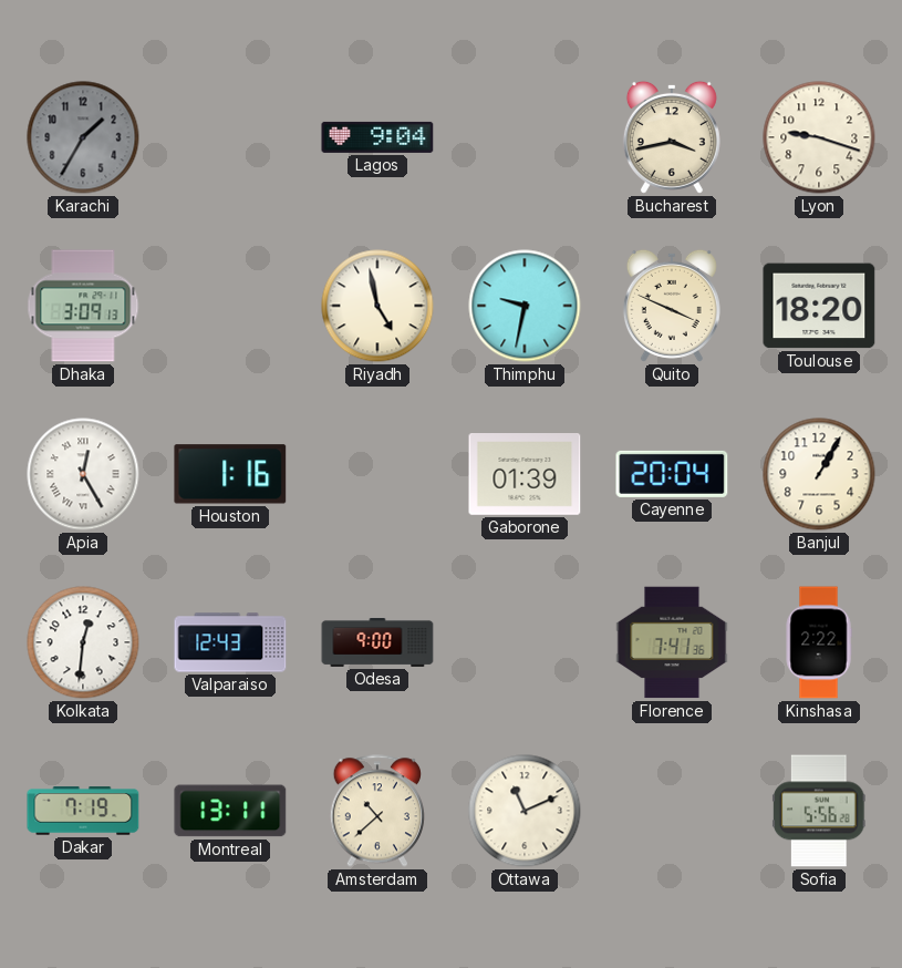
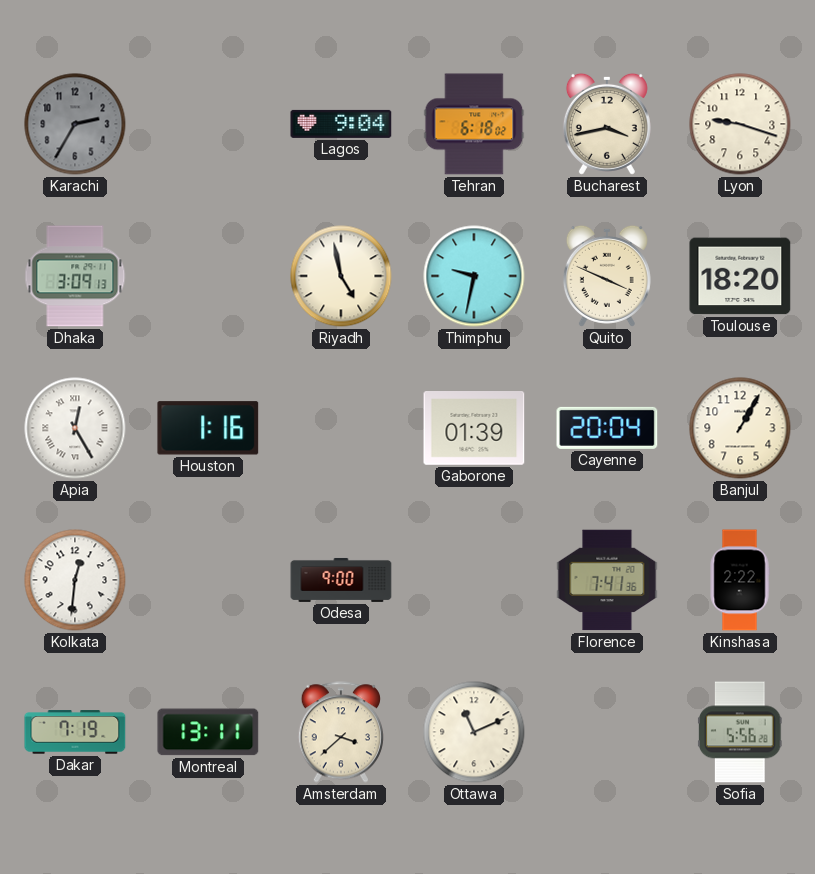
Karachi: 1:35 -> 2:35 (75, 124)
Tehran: none -> 6:18 (474, 124)
Valparaiso: 12:43 -> none (230, 642)
Amsterdam: 10:38 -> 3:38 (341, 732)
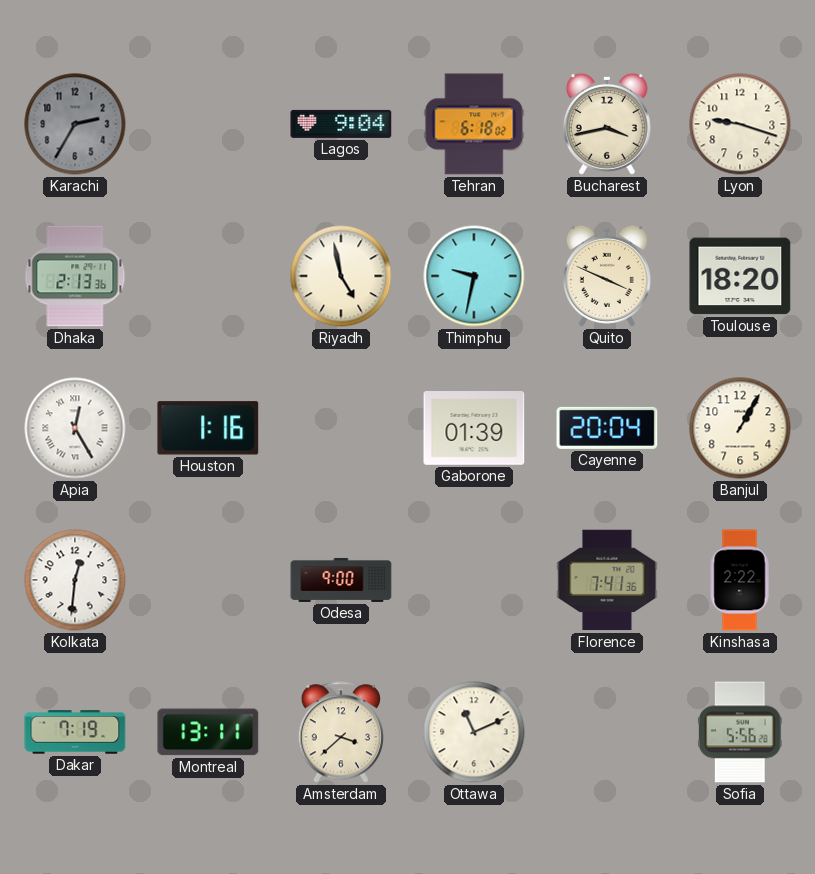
Dhaka: 3:09 -> 2:13 (75, 276)
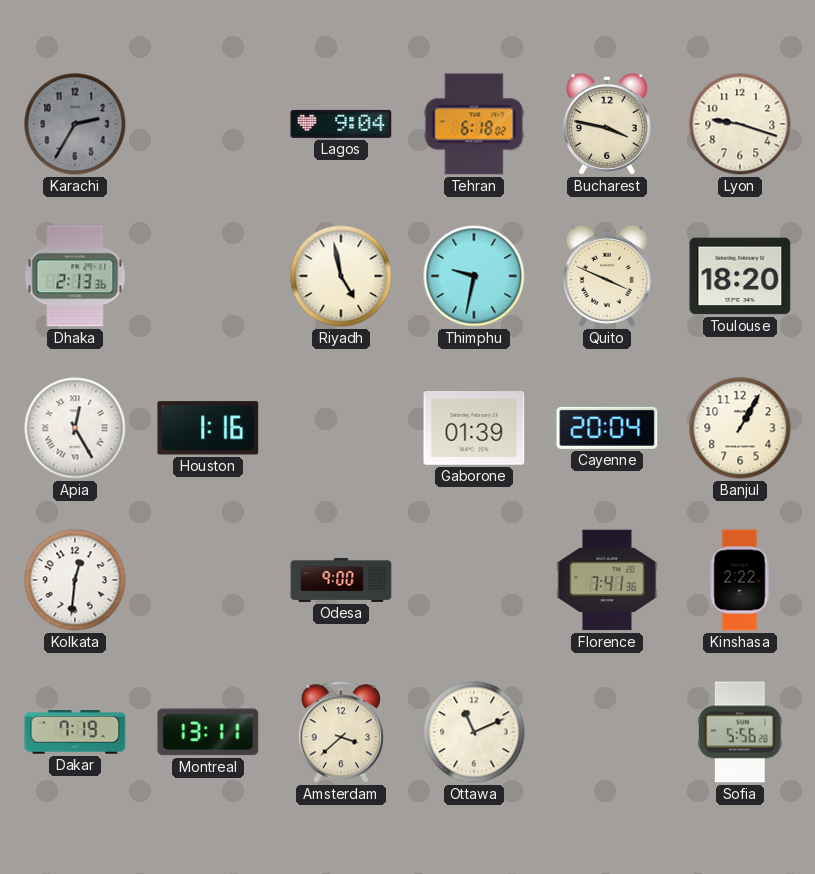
Bucharest: 3:43 -> 3:47 (607, 124)
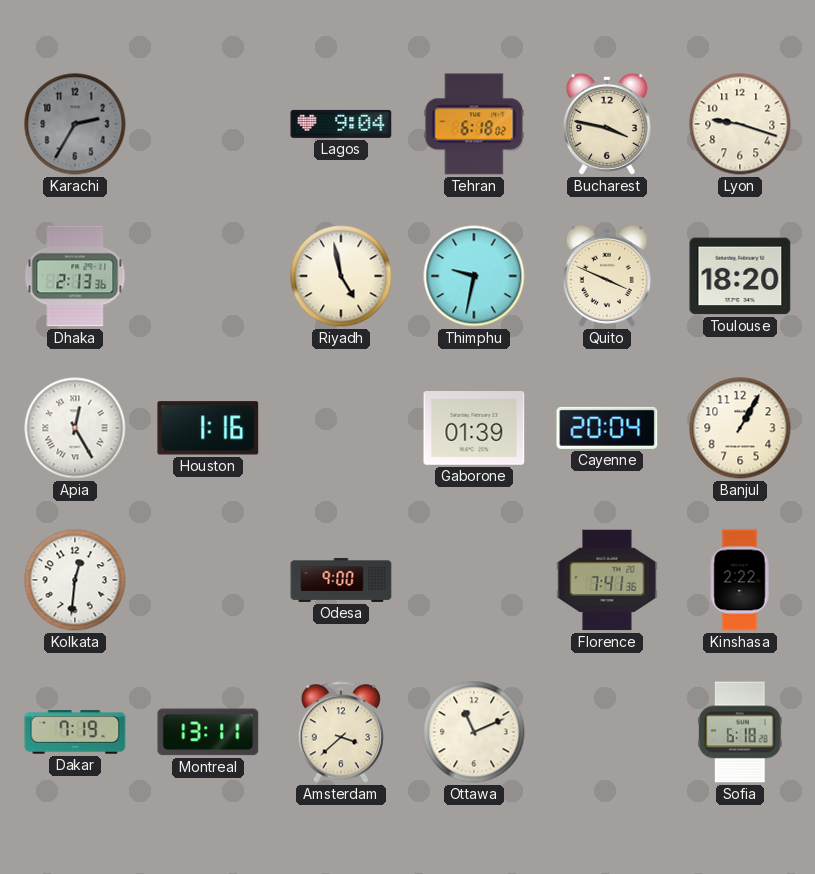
Sofia: 5:56 -> 6:18 (740, 732)
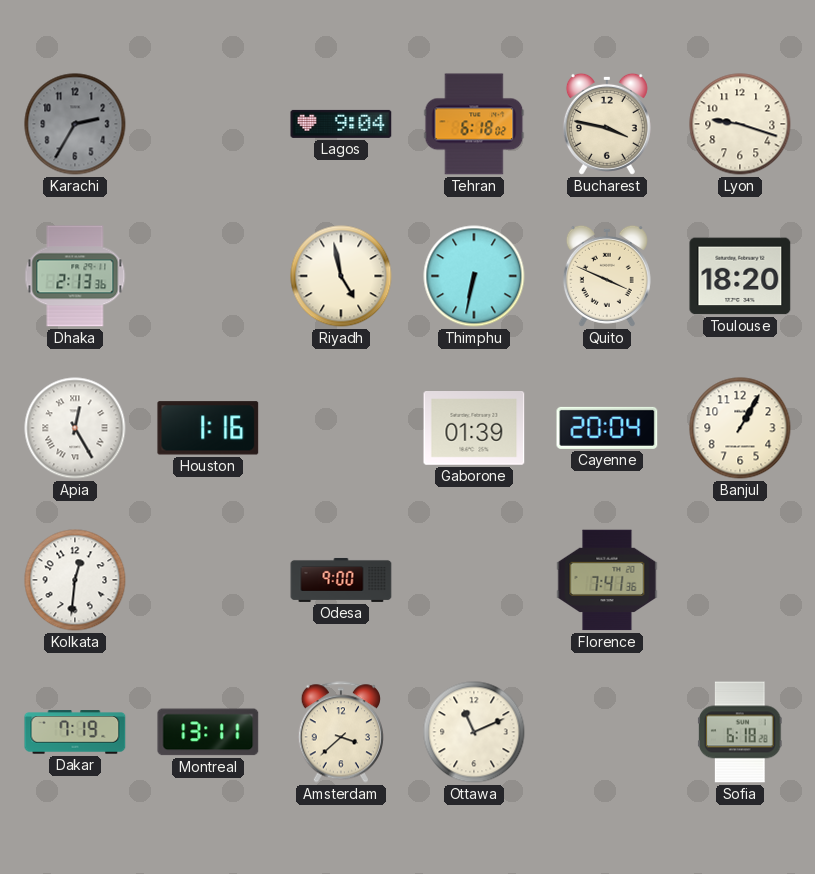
Thimphu: 9:32 -> 6:32 (474, 276)
Kinshasa: 2:22 -> none (740, 580)
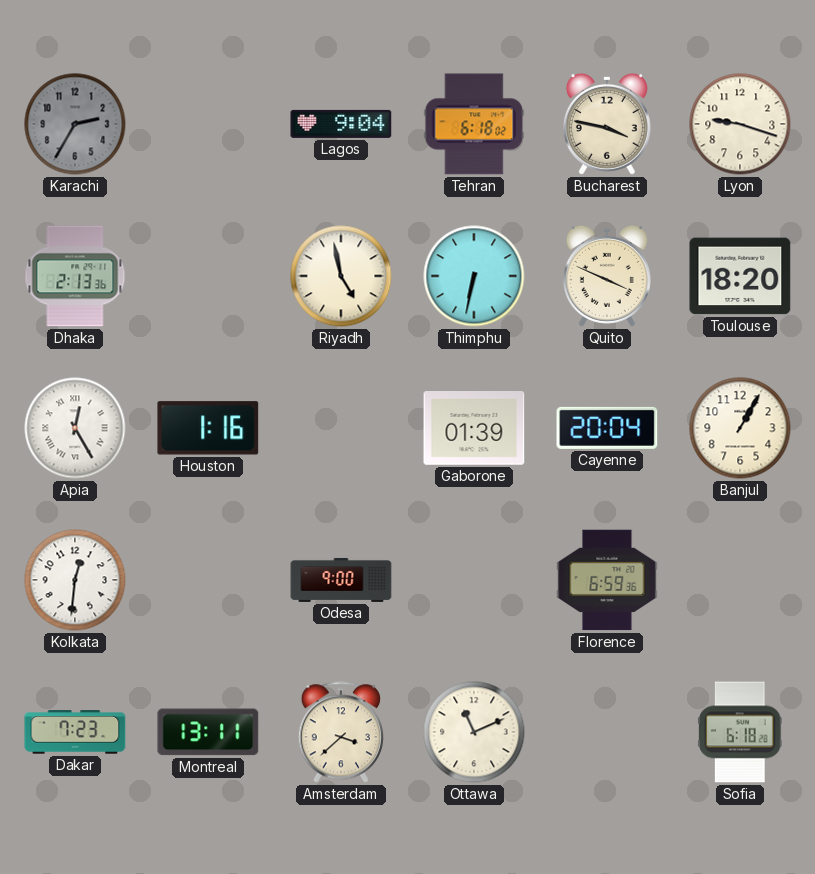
Florence: 7:41 -> 6:59 (607, 580)
Dakar: 7:19 -> 7:23 (75, 732)
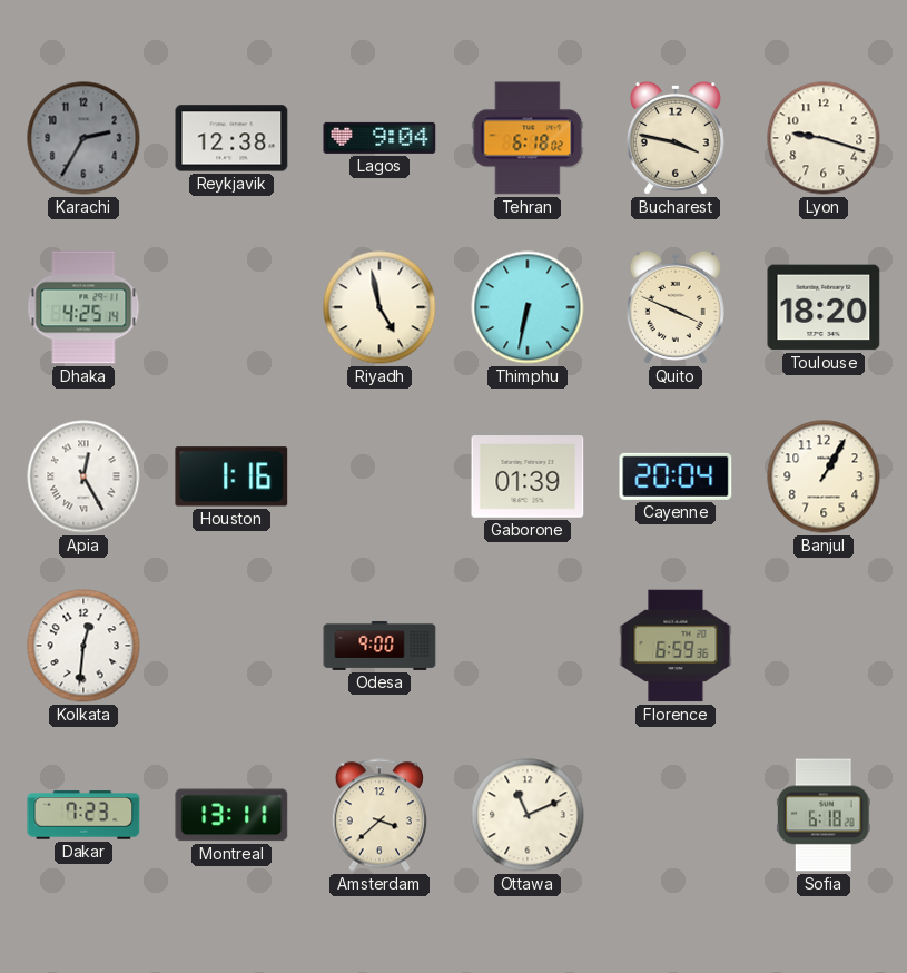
Reykjavik: none -> 12:38 (231, 138)
Dhaka: 2:13 -> 4:25 (83, 307)
